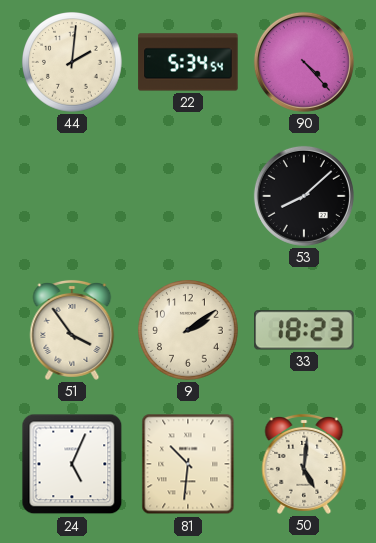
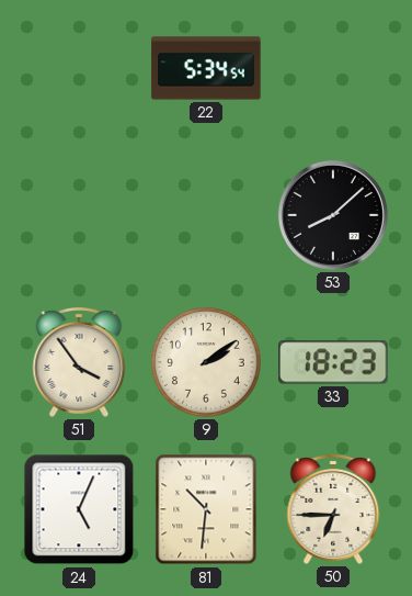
44: 2:01 -> none (73, 63)
90: 4:23 -> none (304, 62)
50: 5:01 -> 6:45 (333, 509)
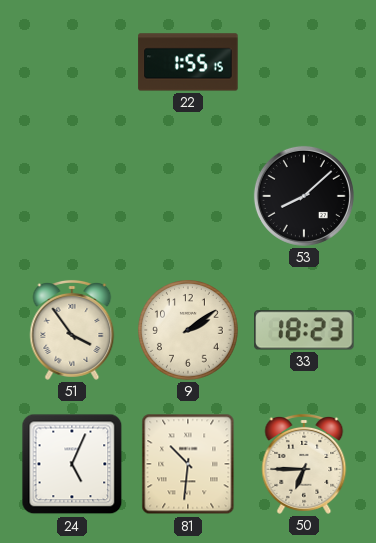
22: 5:34 -> 1:55 (188, 62)
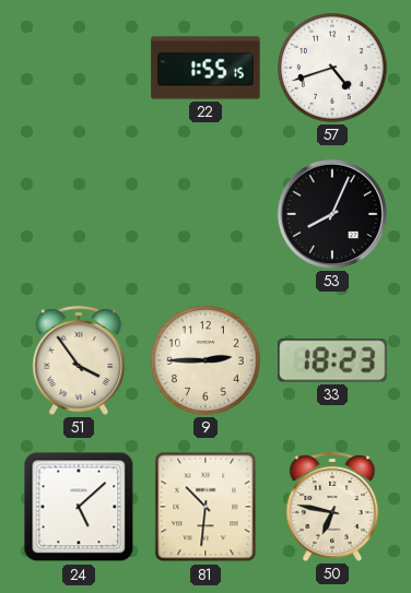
57: none -> 4:42 (333, 69)
53: 8:08 -> 8:04 (332, 214)
9: 2:09 -> 2:45 (207, 361)
24: 5:04 -> 5:08 (79, 507)
50: 6:45 -> 6:47 (332, 507)
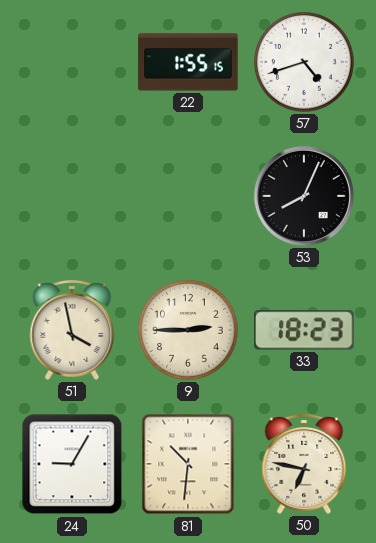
51: 3:54 -> 3:58 (72, 330)
24: 5:08 -> 9:05 (72, 464)
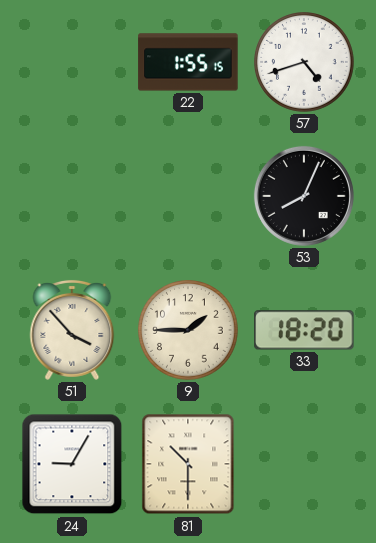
51: 3:58 -> 3:53 (72, 330)
9: 2:45 -> 1:45 (189, 331)
33: 18:23 -> 18:20 (304, 330)
81: 10:31 -> 10:30 (188, 464)
50: 6:47 -> none (304, 464)
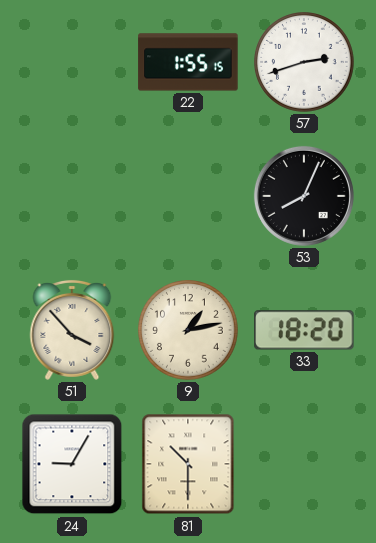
57: 4:42 -> 2:42 (305, 63)
9: 1:45 -> 1:13 (189, 331)
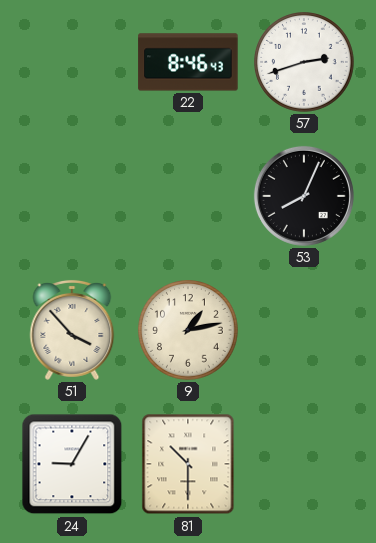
22: 1:55 -> 8:46 (188, 62)
33: 18:20 -> none (304, 330)
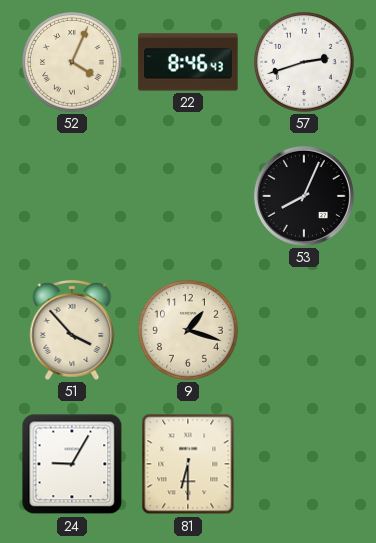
52: none -> 4:04 (73, 63)
9: 1:13 -> 1:18 (189, 331)
81: 10:30 -> 6:30 (188, 464)
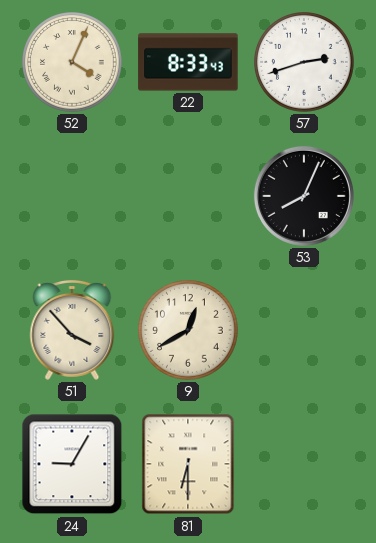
22: 8:46 -> 8:33 (188, 62)
9: 1:18 -> 12:40 (189, 331)
